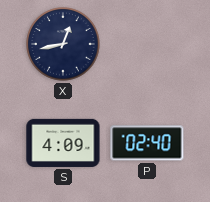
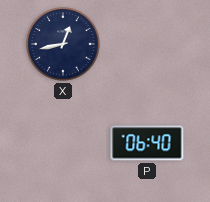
S: 4:09 -> none (63, 143)
P: 02:40 -> 06:40 (147, 143)
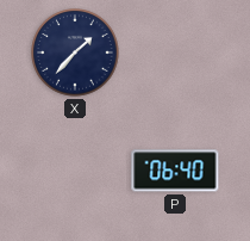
X: 12:43 -> 1:37 (75, 52)
